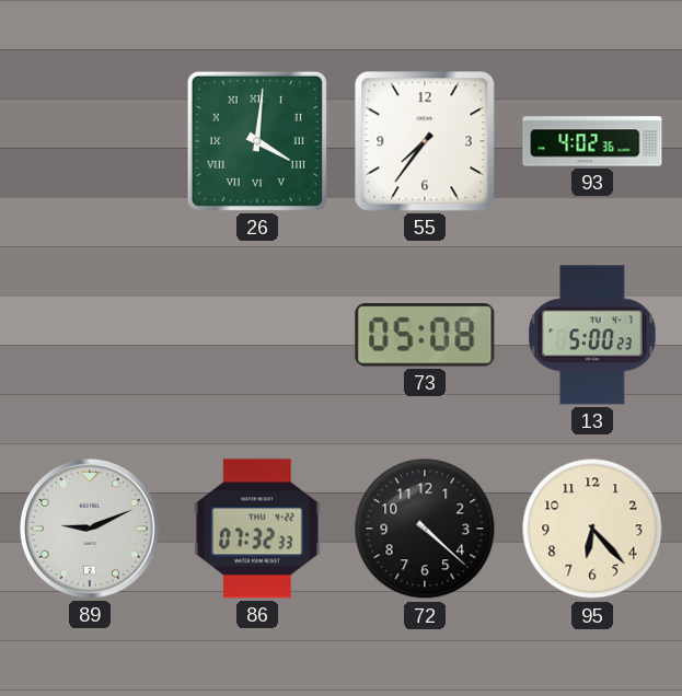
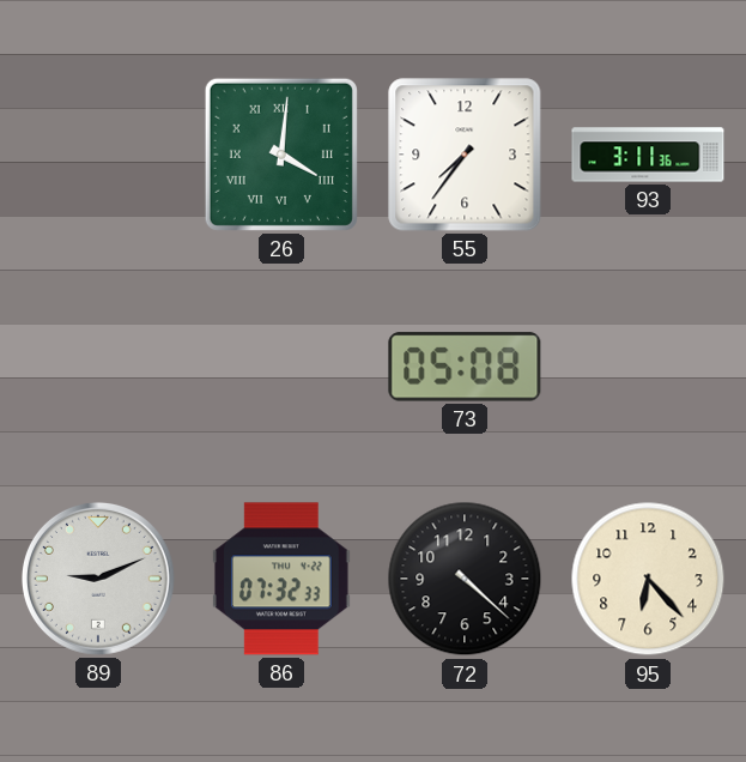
93: 4:02 -> 3:11 (648, 155)
13: 5:00 -> none (592, 335)
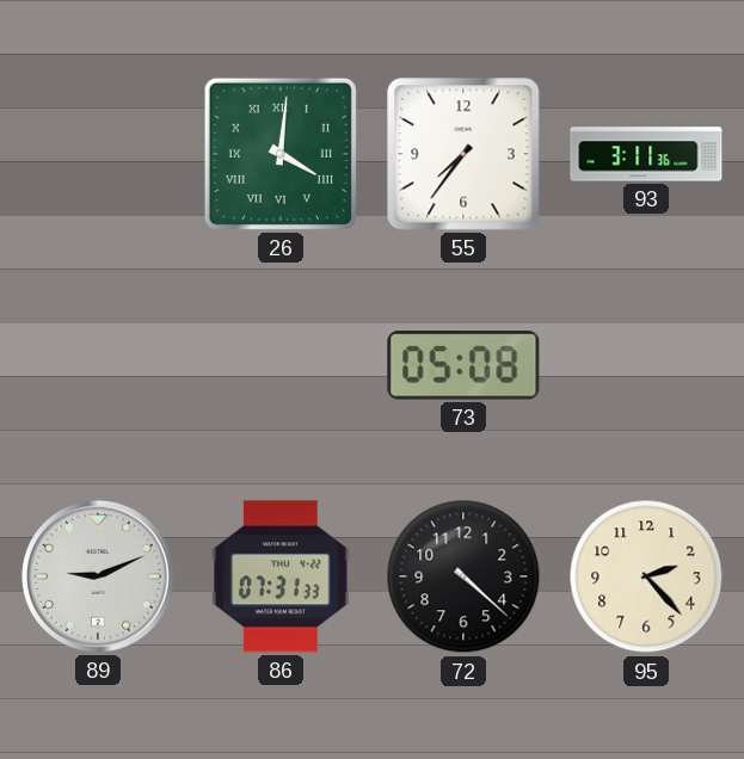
86: 07:32 -> 07:31 (281, 576)
95: 6:23 -> 2:23 (646, 576)
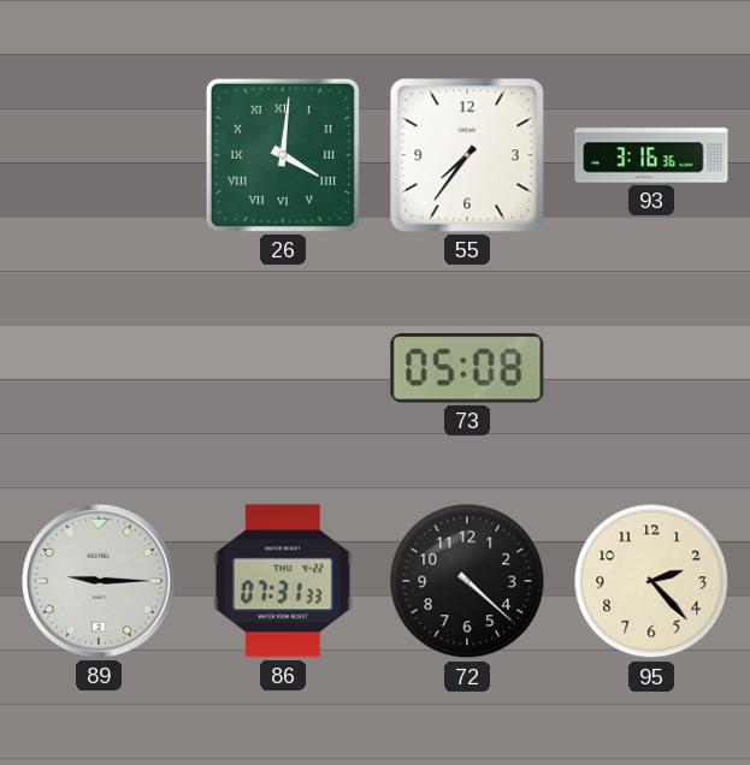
93: 3:11 -> 3:16 (651, 155)
89: 9:11 -> 9:15 (99, 581)
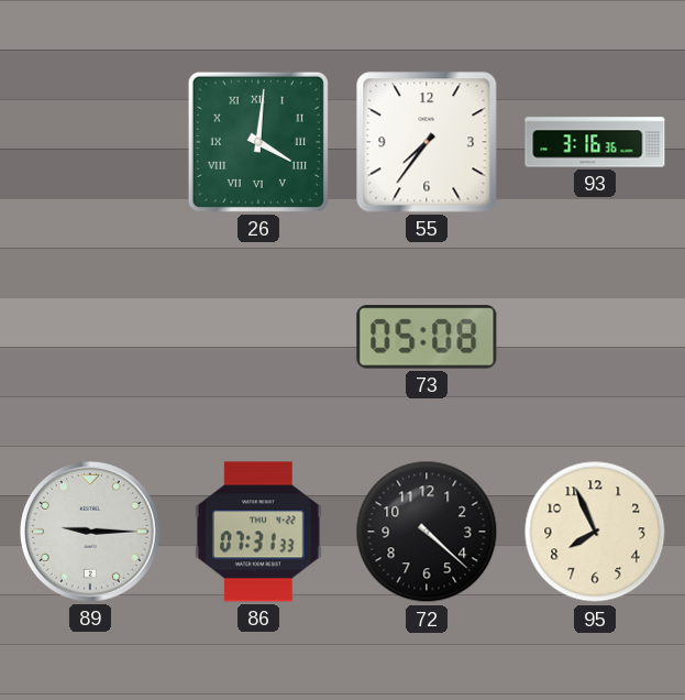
95: 2:23 -> 7:56 (595, 532)
